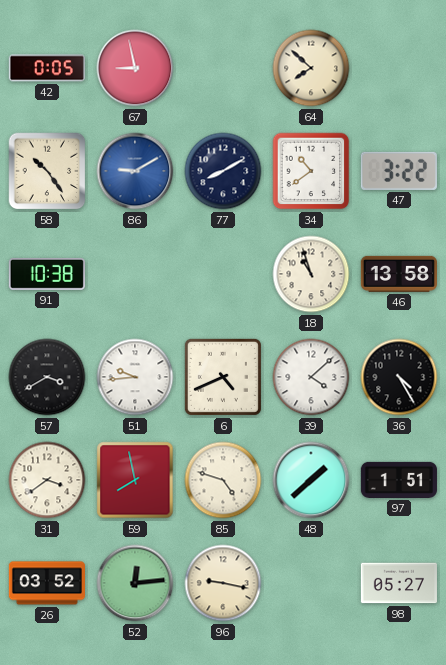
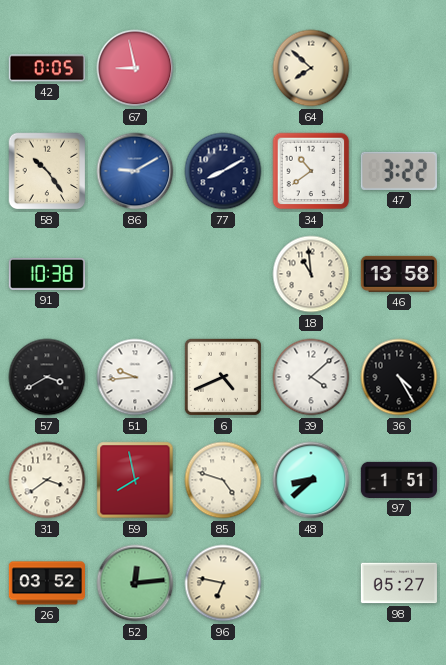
18: 10:57 -> 10:59 (311, 274)
48: 1:38 -> 8:38 (311, 480)
96: 9:17 -> 6:47 (223, 583)
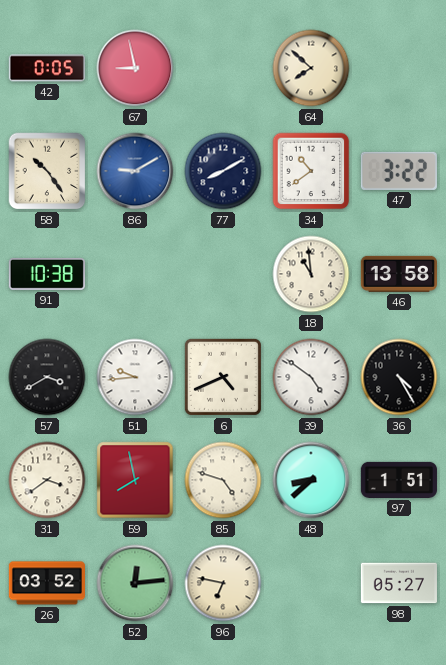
39: 4:08 -> 4:51 (311, 377)
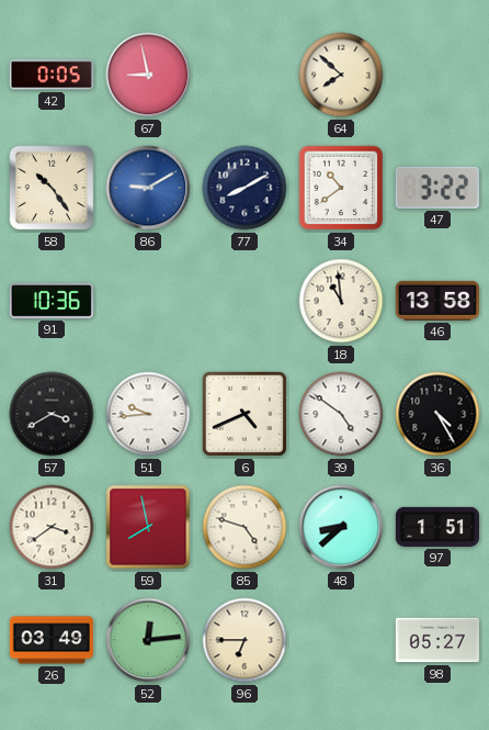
91: 10:38 -> 10:36 (52, 301)
26: 03:52 -> 03:49 (52, 640)
96: 6:47 -> 6:45 (244, 640)
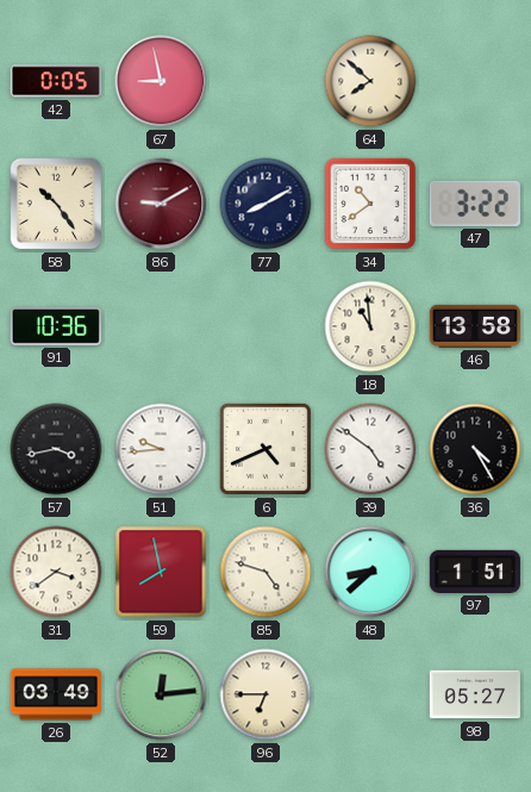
86 dial: blue -> burgundy (161, 204)
57: 3:40 -> 3:43 (56, 449)
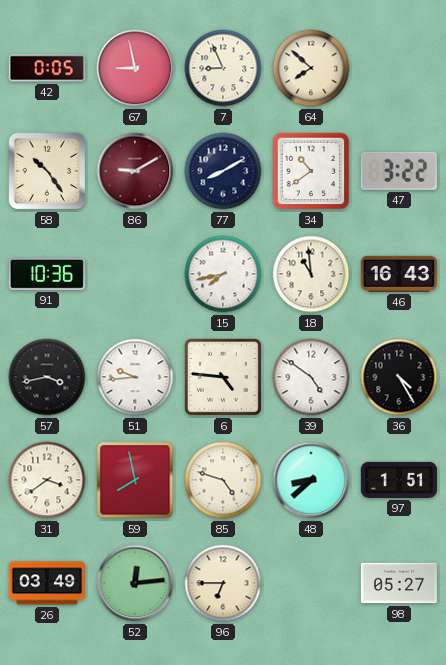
7: none -> 8:56 (223, 68)
15: none -> 7:43 (223, 274)
46: 13:58 -> 16:43 (399, 274)
6: 4:41 -> 4:46 (223, 377)
